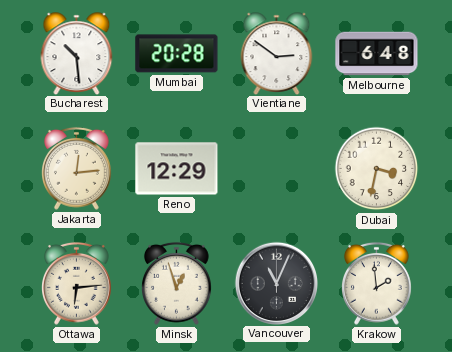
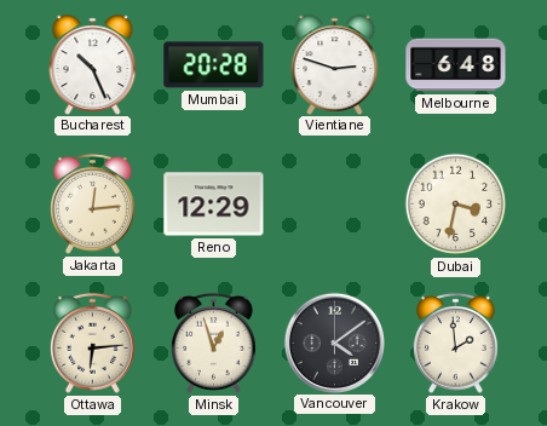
Bucharest: 10:29 -> 10:26 (93, 64)
Vientiane: 2:51 -> 2:48 (335, 64)
Vancouver: 11:04 -> 4:09 (334, 342)
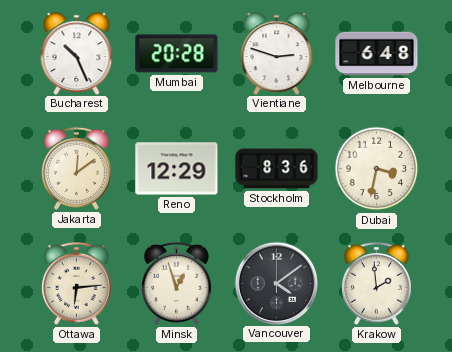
Jakarta: 12:14 -> 12:09 (77, 168)
Stockholm: none -> 8:36 (277, 169)
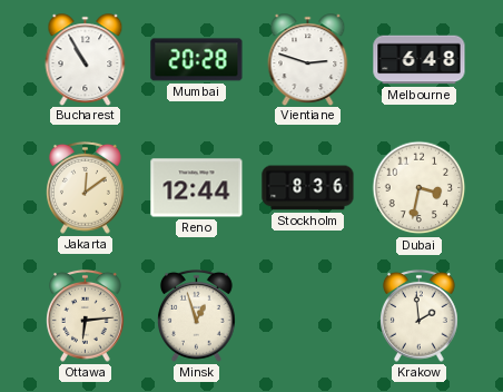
Bucharest: 10:26 -> 10:55 (86, 59)
Reno: 12:29 -> 12:44 (197, 188)
Vancouver: 4:09 -> none (276, 283)
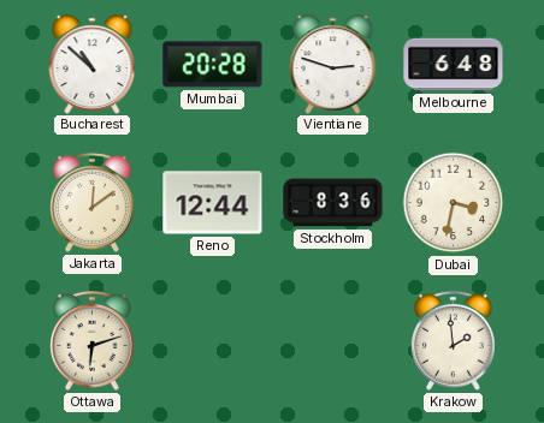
Bucharest: 10:55 -> 10:52 (93, 64)
Ottawa: 6:14 -> 6:12 (93, 340)
Minsk: 12:57 -> none (197, 315)
